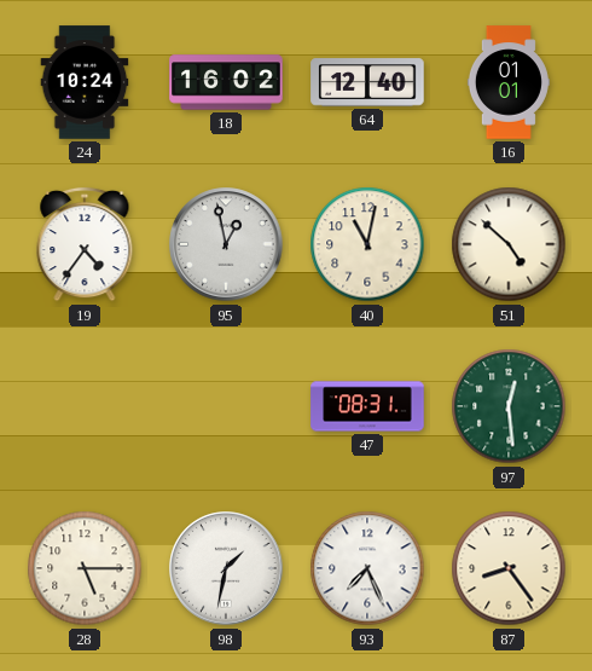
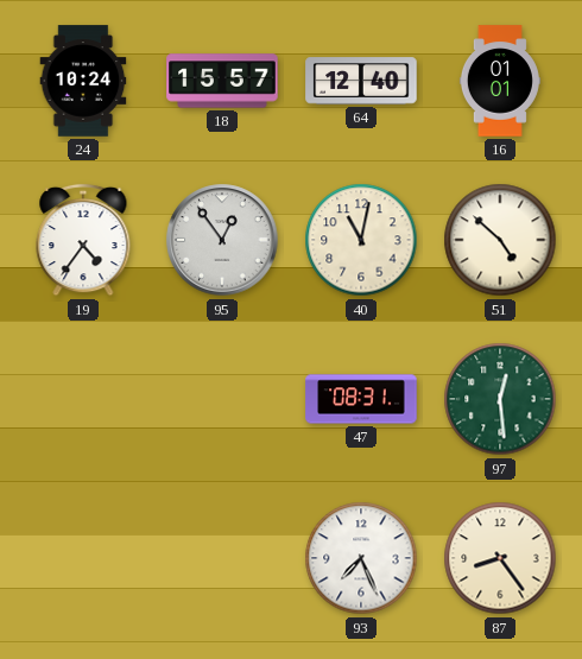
18: 16:02 -> 15:57 (222, 81)
95: 12:58 -> 12:54 (222, 240)
28: 5:15 -> none (85, 568)
98: 1:32 -> none (226, 568)
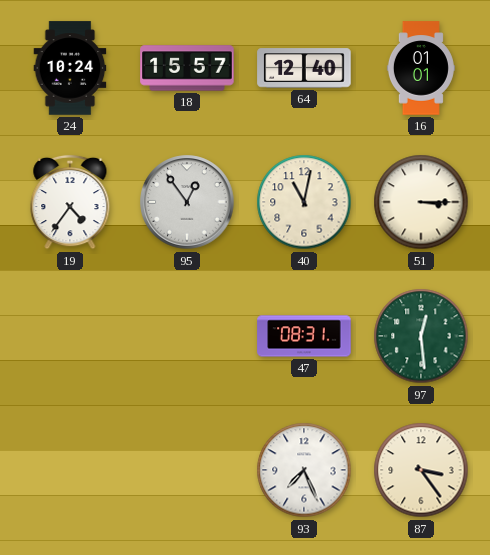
51: 4:52 -> 3:15 (421, 202)
87: 8:24 -> 3:24 (421, 470)
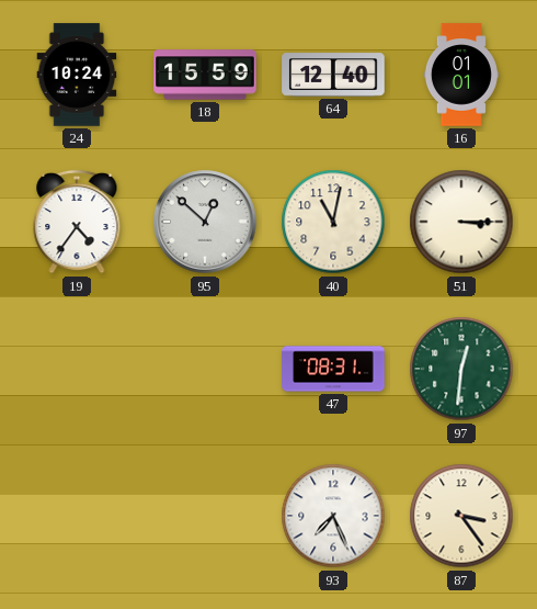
18: 15:57 -> 15:59 (205, 75)
95: 12:54 -> 12:52 (205, 222)
97: 12:29 -> 12:31 (461, 369)
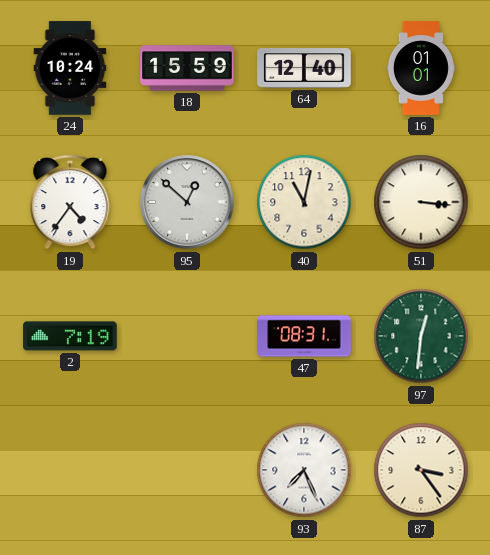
51: 3:15 -> 3:16 (421, 202)
2: none -> 7:19 (70, 336)
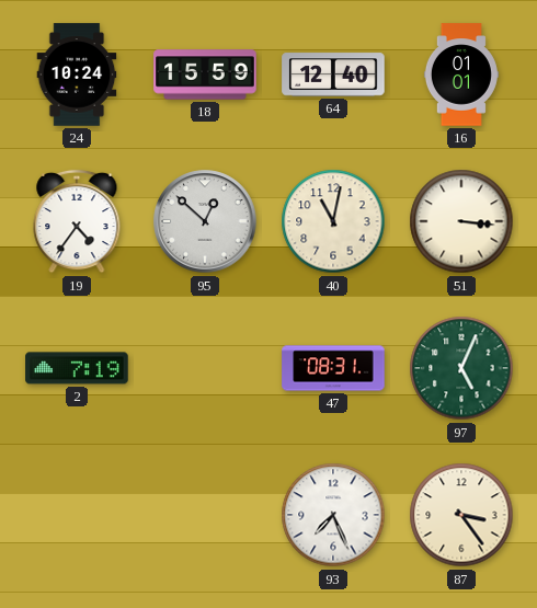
97: 12:31 -> 5:04 (461, 368)
